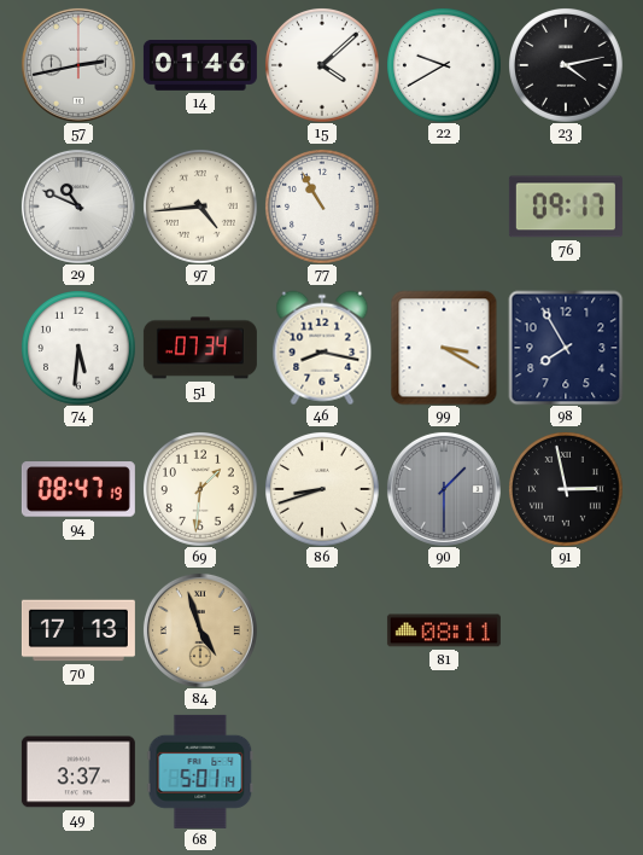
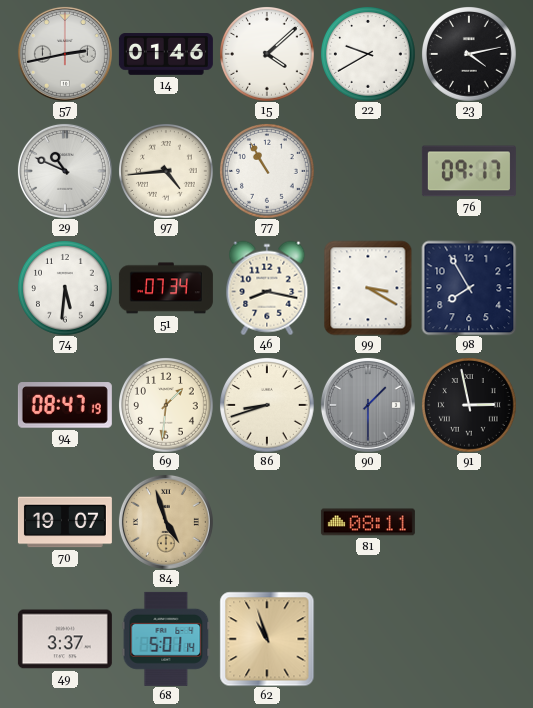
70: 17:13 -> 19:07 (65, 522)
62: none -> 10:57 (267, 639)
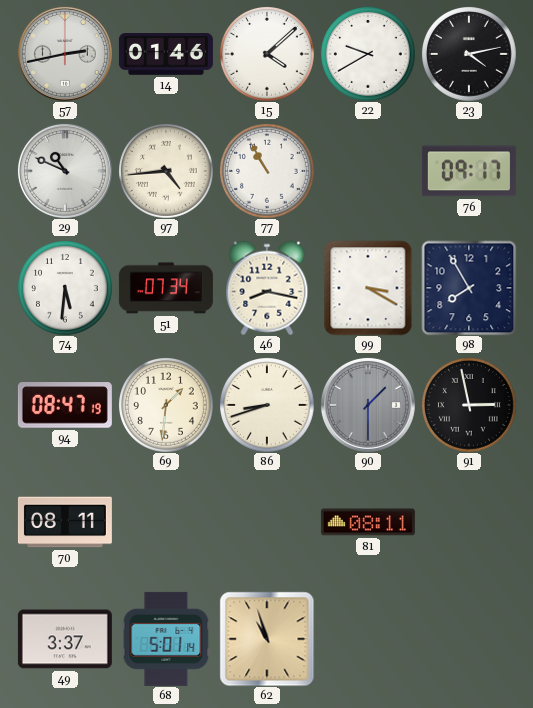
70: 19:07 -> 08:11 (65, 522)
84: 4:57 -> none (166, 522)
